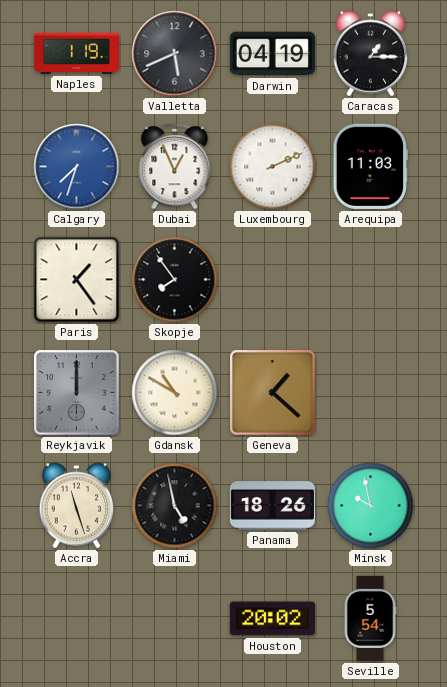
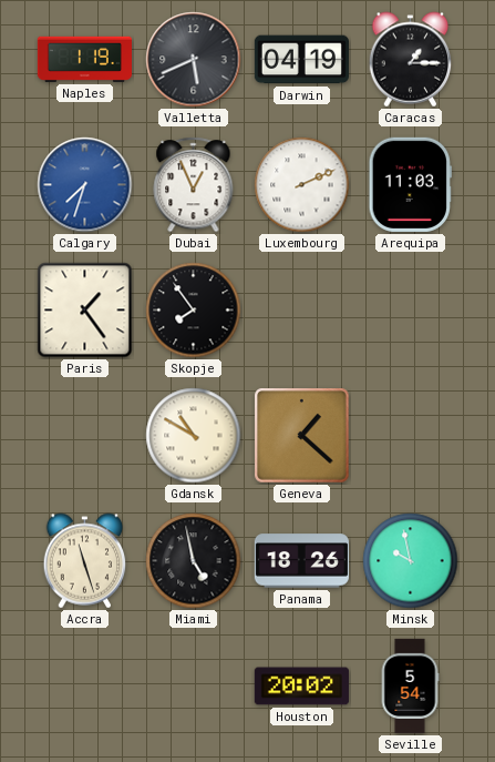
Reykjavik: 12:00 -> none (77, 393)
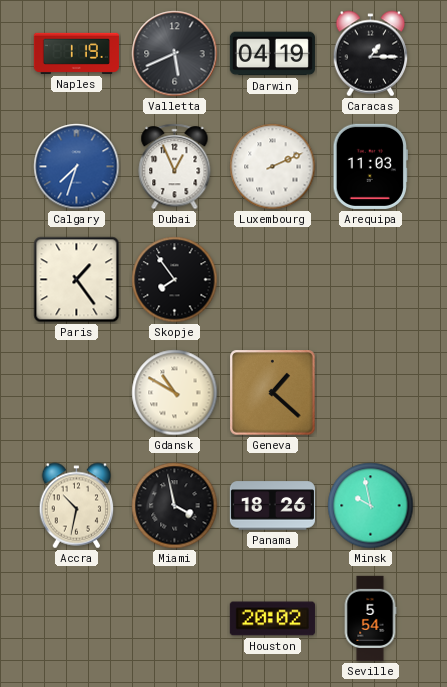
Accra: 11:27 -> 10:32 (77, 506)
Miami: 4:58 -> 3:58 (175, 506)
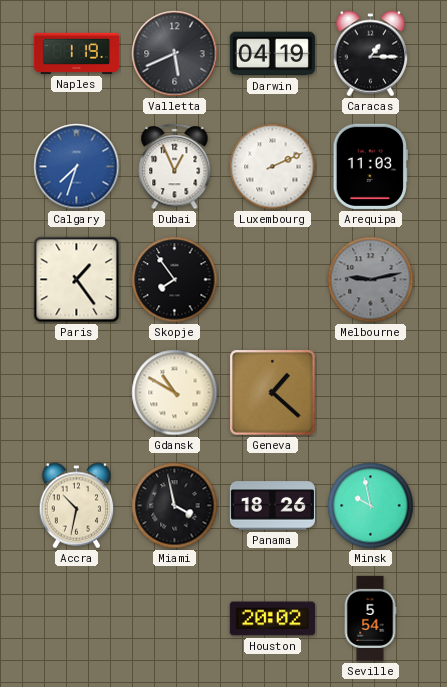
Melbourne: none -> 9:13 (371, 280)
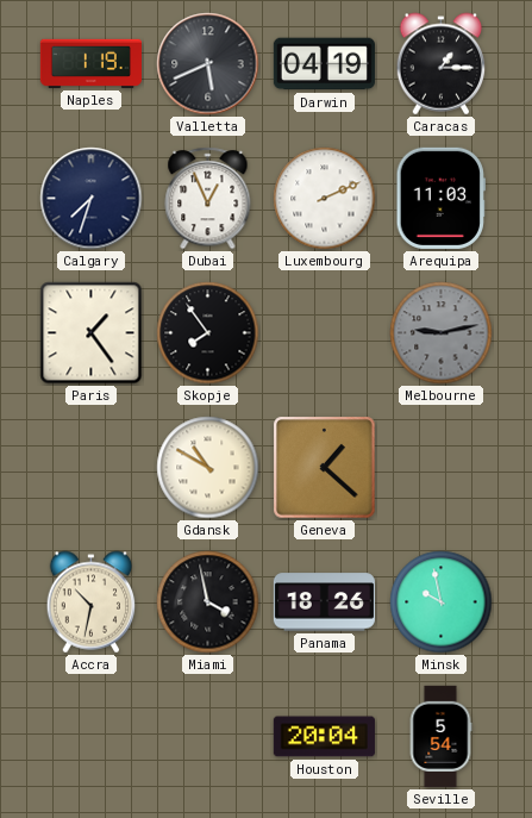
Calgary dial: blue -> navy (92, 199)
Houston: 20:02 -> 20:04 (324, 737)
